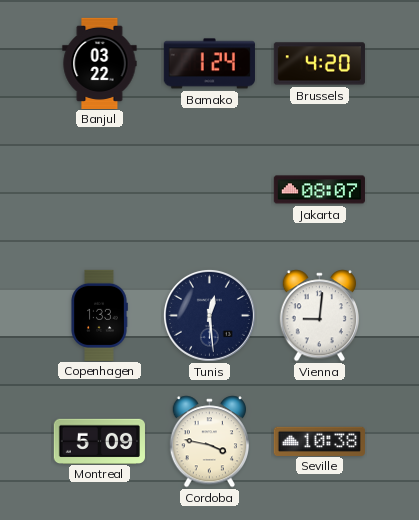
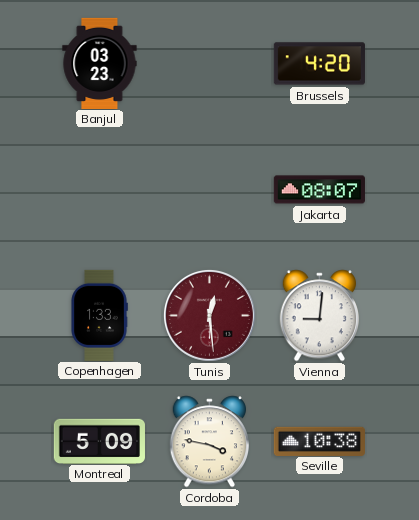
Banjul: 03:22 -> 03:23 (100, 63)
Bamako: 1:24 -> none (209, 64)
Tunis dial: navy -> burgundy (209, 315)
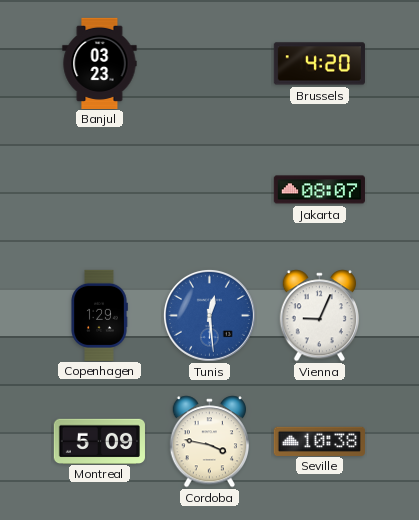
Copenhagen: 1:33 -> 1:29 (99, 315)
Tunis dial: burgundy -> blue (209, 315)
Vienna: 9:01 -> 9:04 (319, 316)
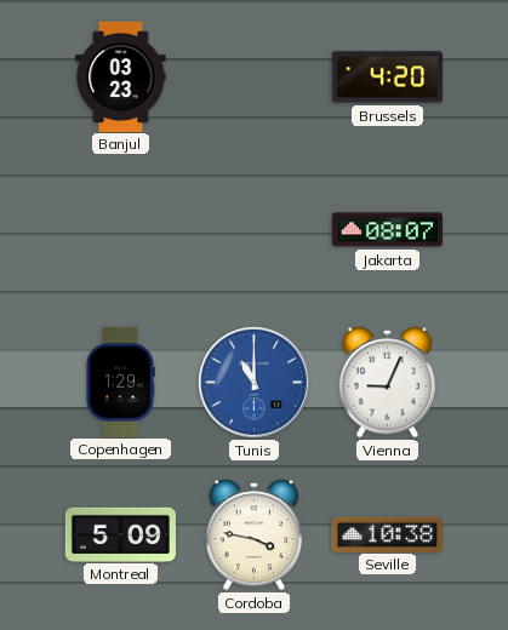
Tunis: 12:29 -> 11:00 (253, 382)
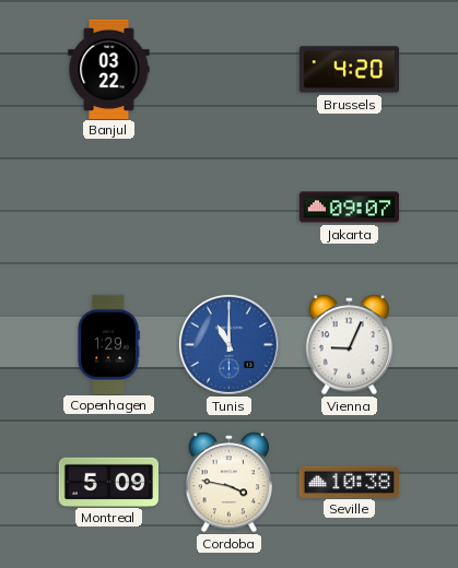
Banjul: 03:23 -> 03:22 (109, 69)
Jakarta: 08:07 -> 09:07 (349, 208)
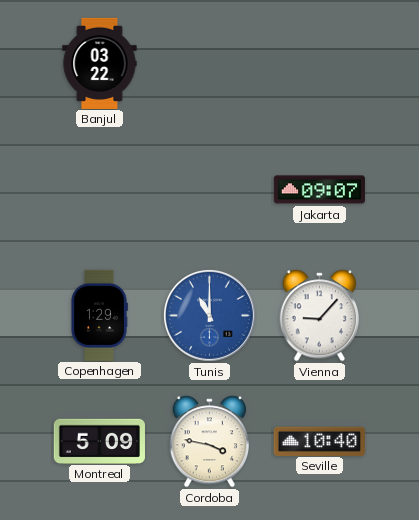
Brussels: 4:20 -> none (349, 70)
Vienna: 9:04 -> 9:07 (319, 316)
Seville: 10:38 -> 10:40 (319, 441)
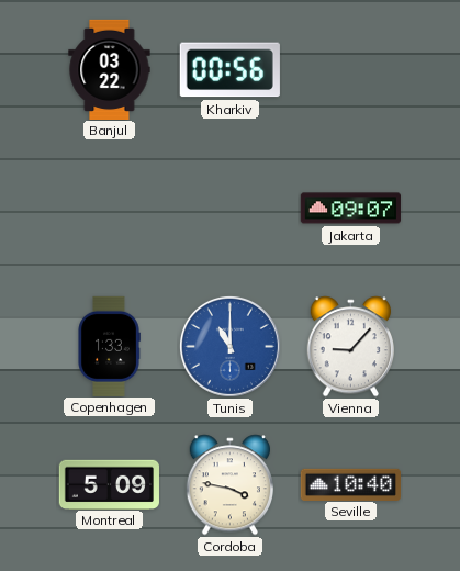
Kharkiv: none -> 00:56 (229, 70)
Copenhagen: 1:29 -> 1:33 (109, 346)
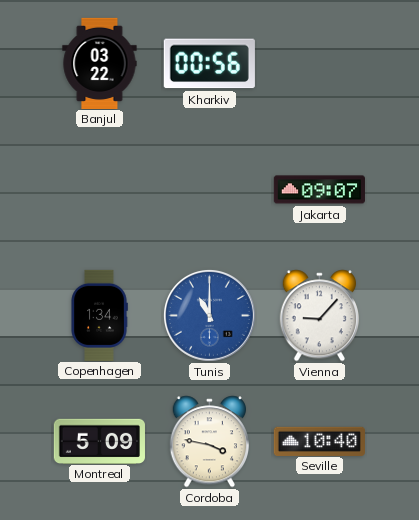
Copenhagen: 1:33 -> 1:34 (99, 315)
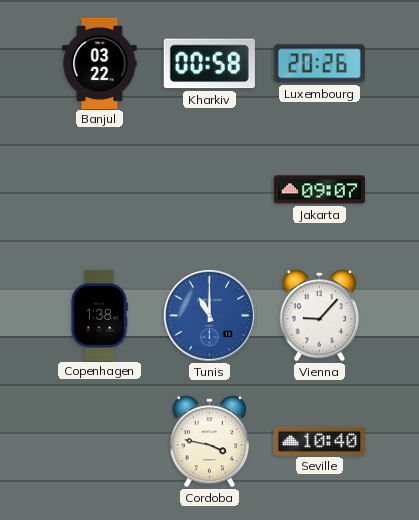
Kharkiv: 00:56 -> 00:58 (209, 64)
Luxembourg: none -> 20:26 (319, 64)
Copenhagen: 1:34 -> 1:38 (99, 315)
Montreal: 5:09 -> none (99, 441)
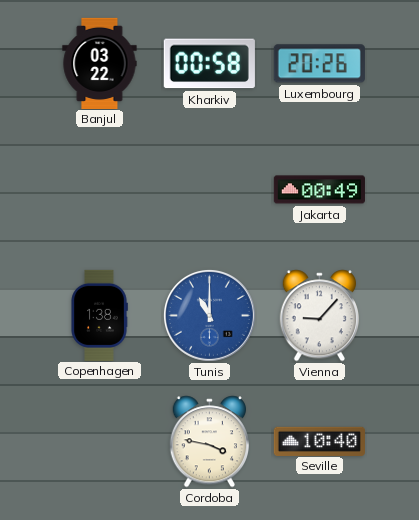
Jakarta: 09:07 -> 00:49 (319, 190)
